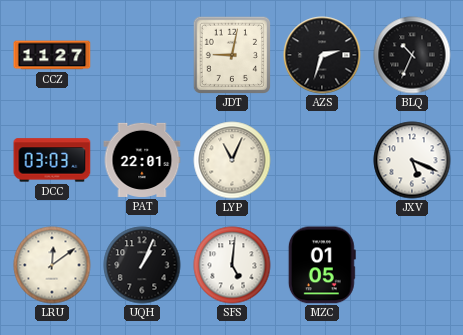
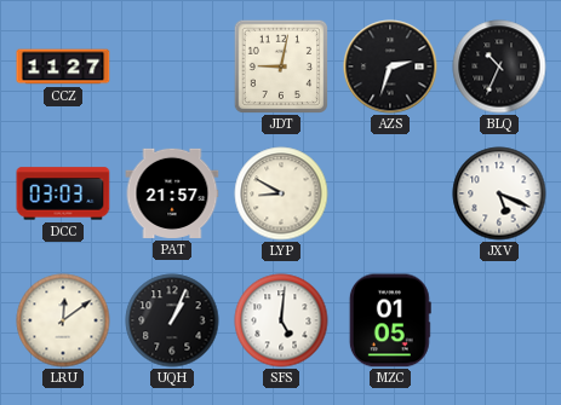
PAT: 22:01 -> 21:57 (172, 193)
LYP: 11:04 -> 8:50 (281, 193)
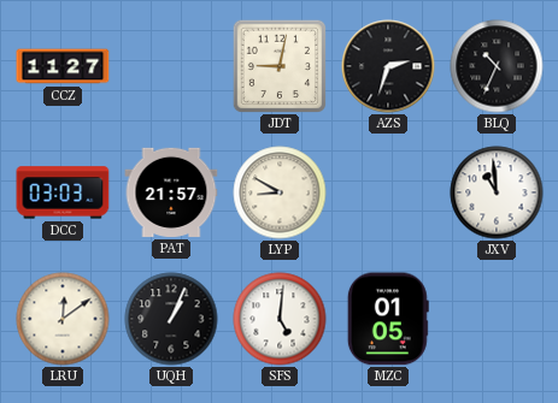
JXV: 5:19 -> 10:59 (497, 192)
